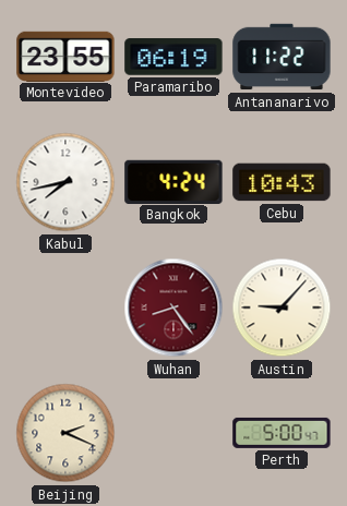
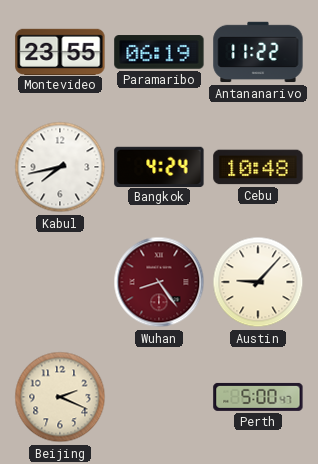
Cebu: 10:43 -> 10:48 (258, 167)
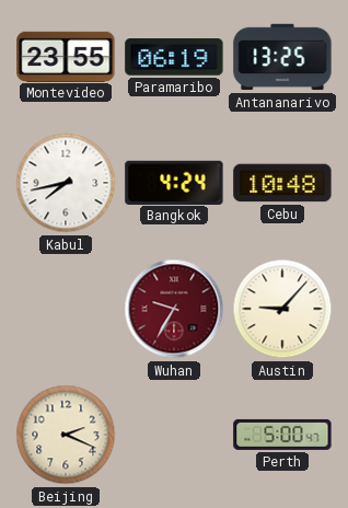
Antananarivo: 11:22 -> 13:25 (282, 57)
Wuhan: 8:24 -> 9:35 (174, 309)
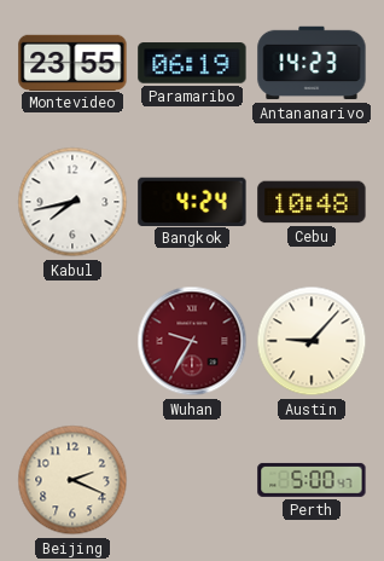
Antananarivo: 13:25 -> 14:23 (312, 63)
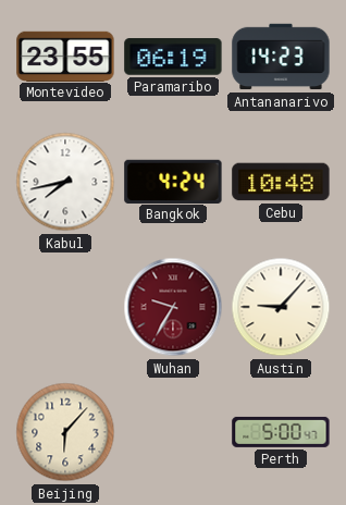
Beijing: 2:19 -> 6:07 (65, 432)
